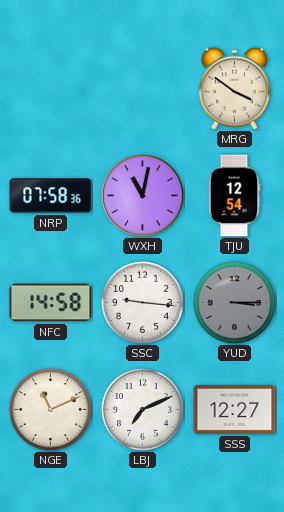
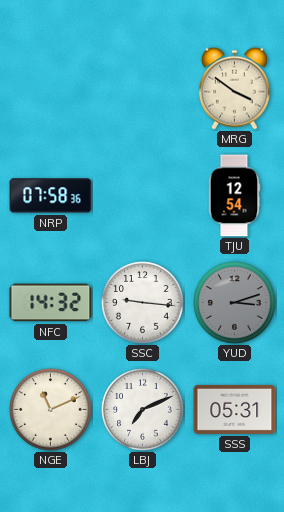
WXH: 11:02 -> none (143, 196)
NFC: 14:58 -> 14:32 (51, 303)
YUD: 3:15 -> 3:12 (235, 303)
SSS: 12:27 -> 05:31 (235, 409)
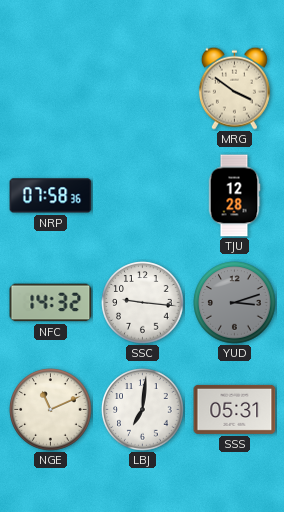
TJU: 12:54 -> 12:28 (234, 196)
LBJ: 7:11 -> 7:01 (143, 410)
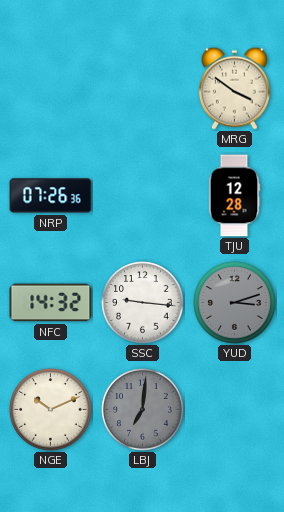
NRP: 07:58 -> 07:26 (51, 196)
NGE: 11:11 -> 10:11 (51, 410)
LBJ dial: white -> grey (143, 410)
SSS: 05:31 -> none (235, 409)
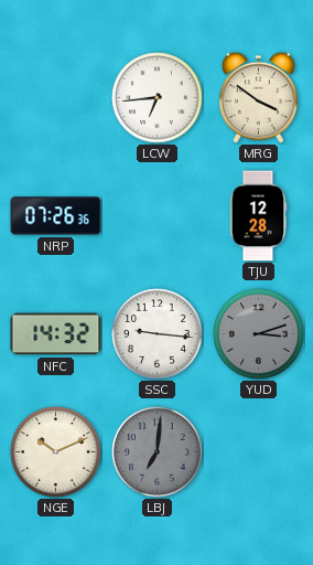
LCW: none -> 6:44 (158, 98)
